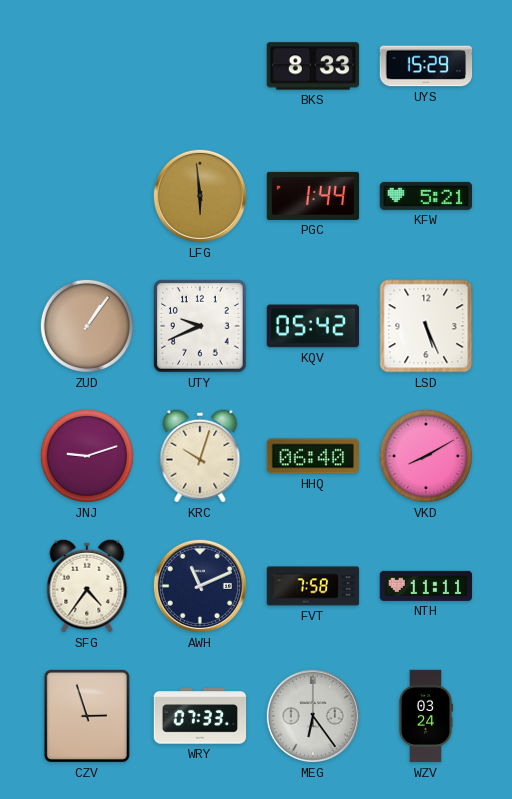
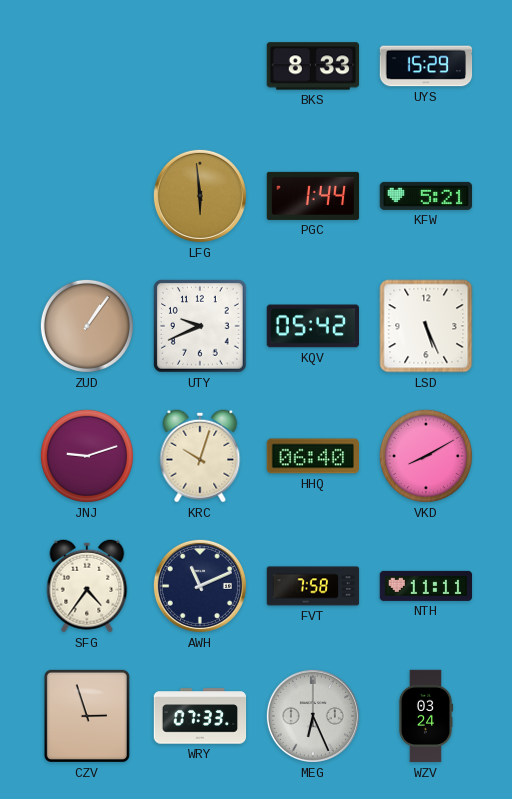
MEG: 6:24 -> 6:26 (313, 716)
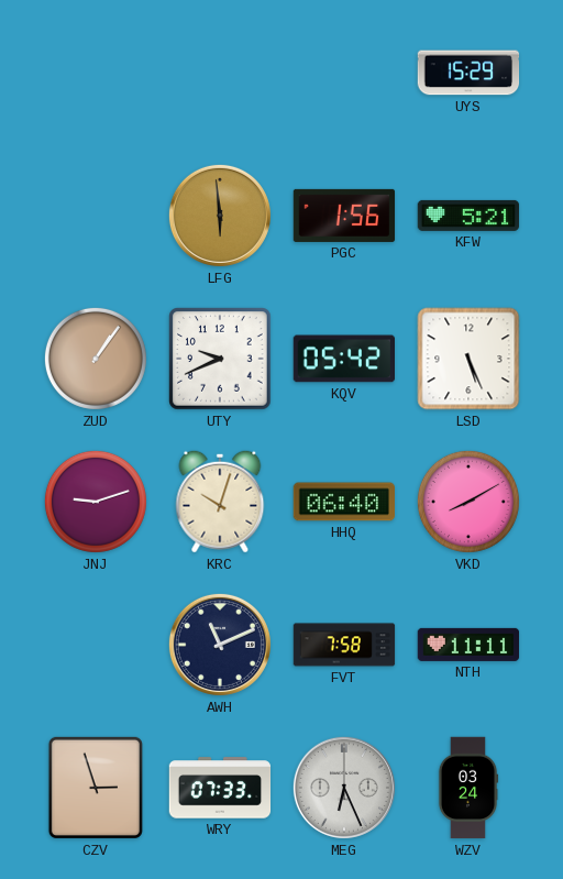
BKS: 8:33 -> none (313, 66)
PGC: 1:44 -> 1:56 (344, 216)
SFG: 4:36 -> none (87, 586)
